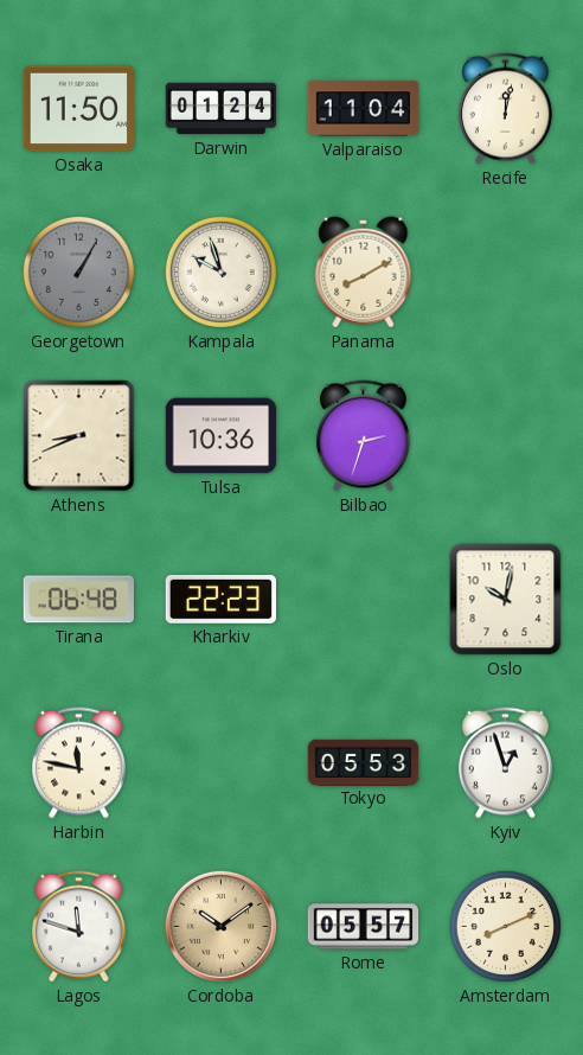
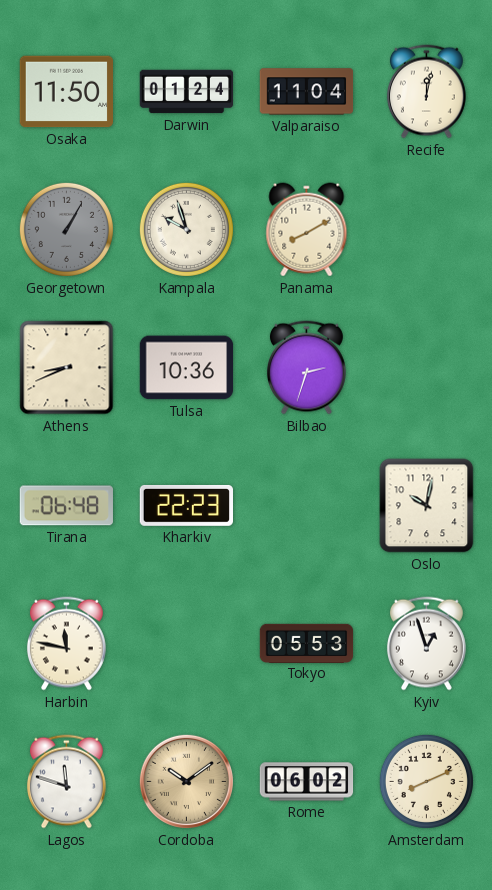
Rome: 05:57 -> 06:02 (307, 782)
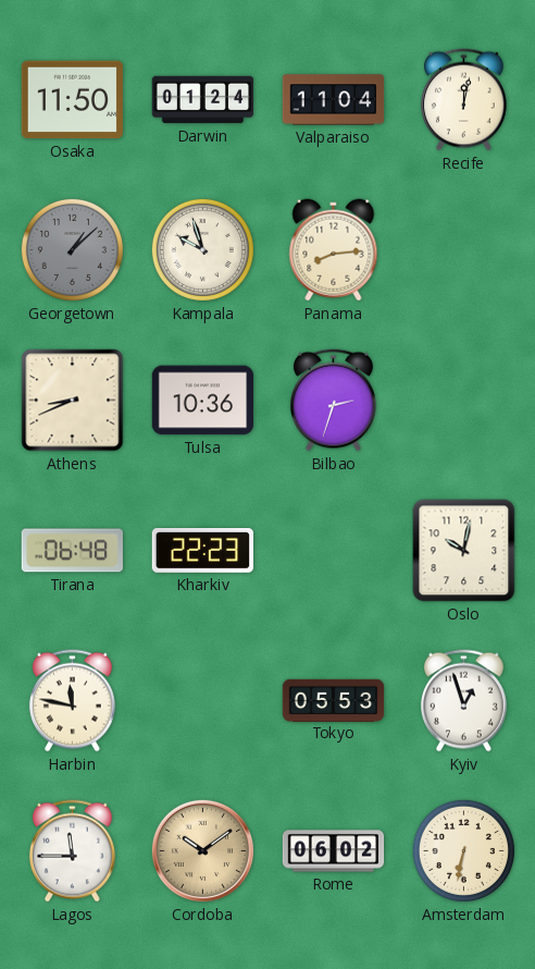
Georgetown: 1:05 -> 1:08 (72, 249)
Panama: 8:10 -> 8:14 (334, 250)
Lagos: 11:48 -> 11:45 (72, 851)
Amsterdam: 8:11 -> 6:32 (463, 850)
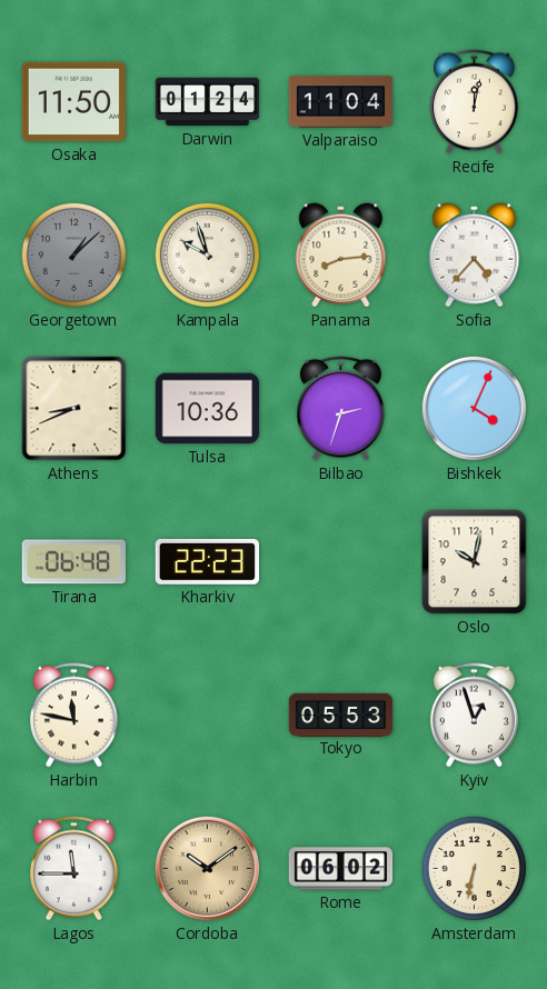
Sofia: none -> 4:37 (475, 256)
Bishkek: none -> 4:04 (474, 408)
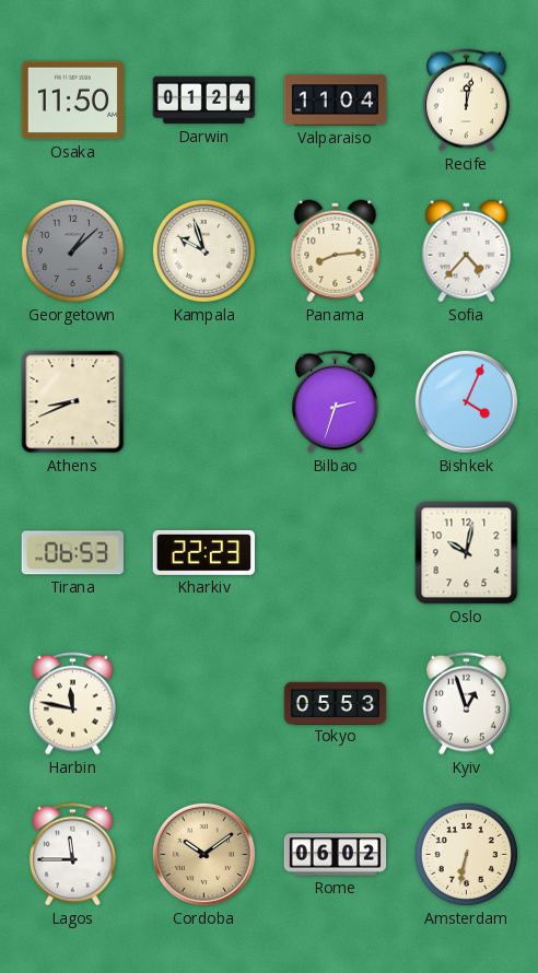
Tulsa: 10:36 -> none (208, 409)
Tirana: 06:48 -> 06:53 (72, 553)
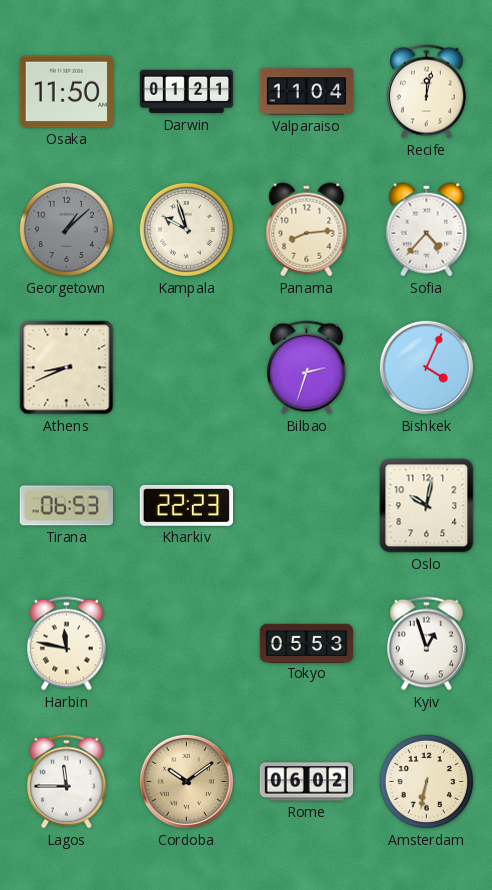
Darwin: 01:24 -> 01:21 (187, 92)
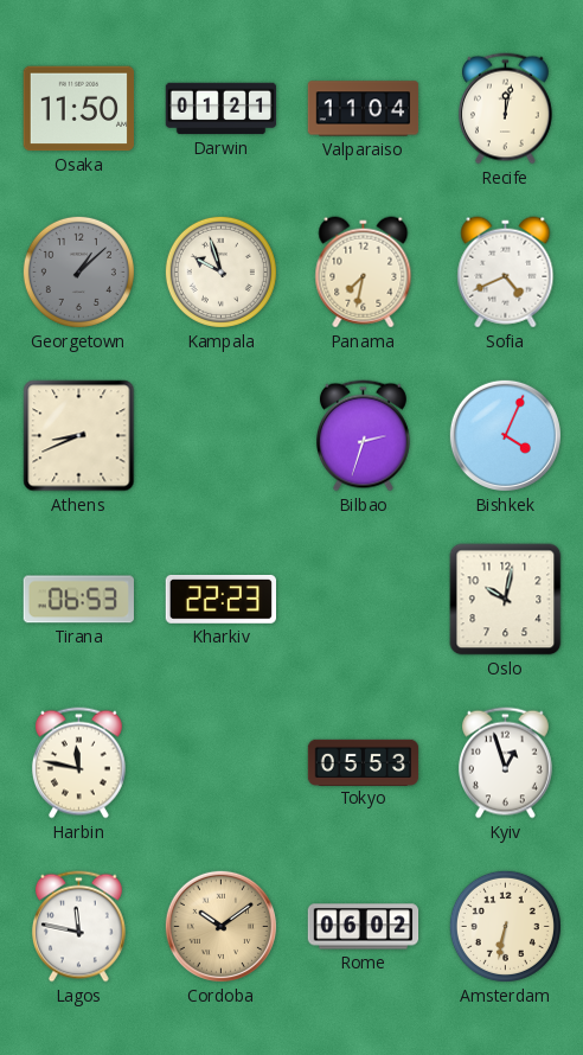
Panama: 8:14 -> 7:32 (364, 273)
Sofia: 4:37 -> 4:41 (506, 273)
Lagos: 11:45 -> 11:47 (78, 927)
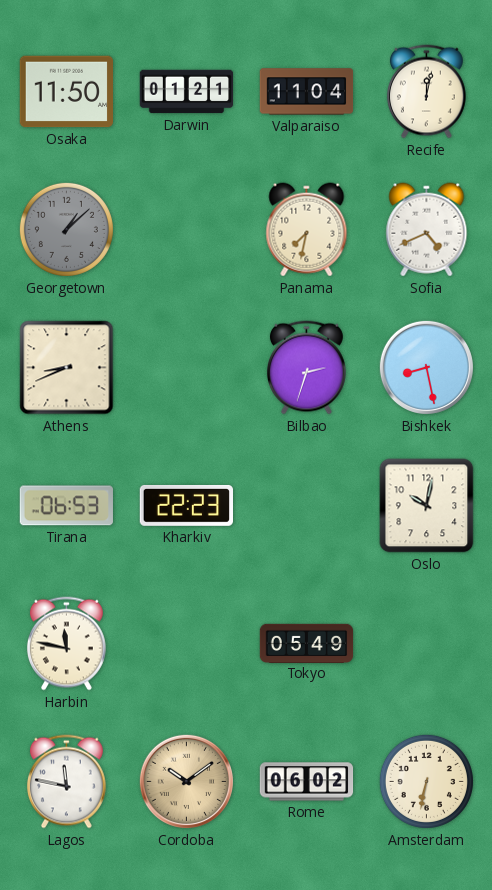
Kampala: 9:57 -> none (220, 271)
Bishkek: 4:04 -> 8:28 (426, 367)
Tokyo: 05:53 -> 05:49 (307, 643)
Kyiv: 12:57 -> none (505, 763)
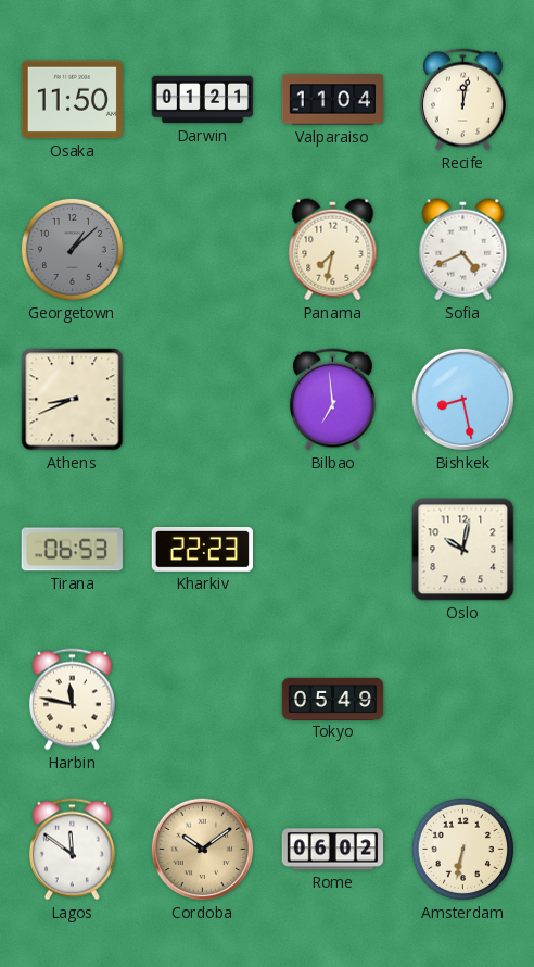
Bilbao: 2:33 -> 6:59 (332, 400)
Lagos: 11:47 -> 11:51 (72, 850)
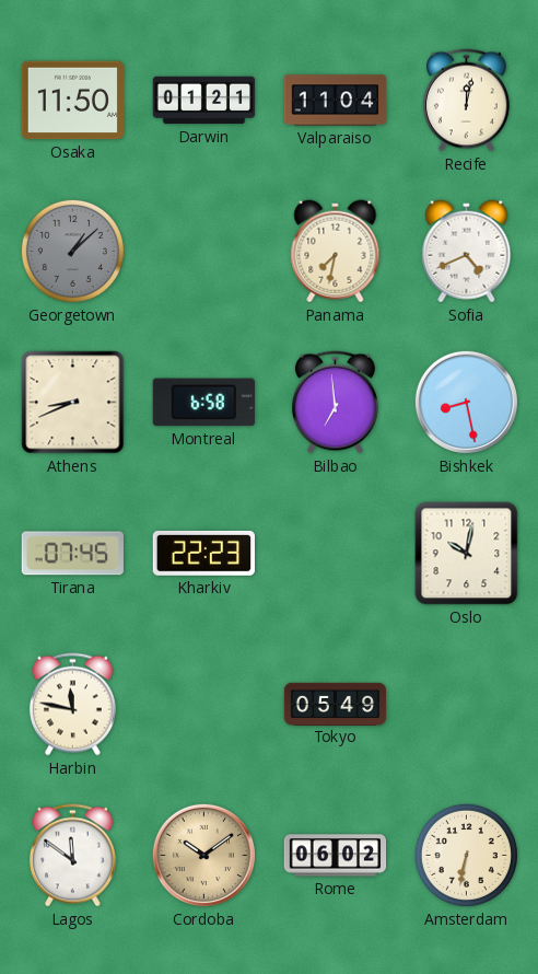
Montreal: none -> 6:58 (203, 403)
Tirana: 06:53 -> 07:45 (72, 554)
